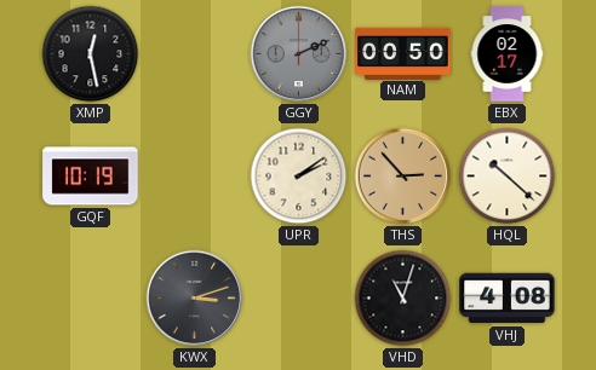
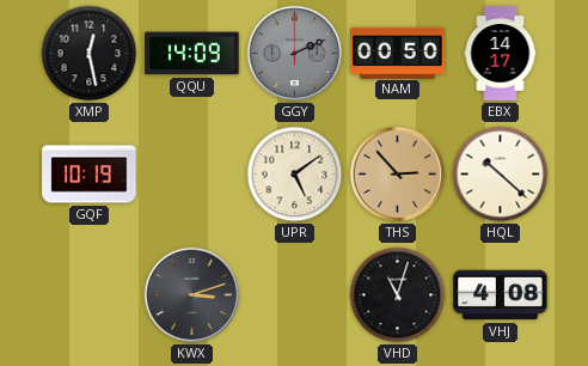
QQU: none -> 14:09 (192, 54)
EBX: 02:17 -> 14:17 (501, 54)
UPR: 2:09 -> 5:09 (295, 175)
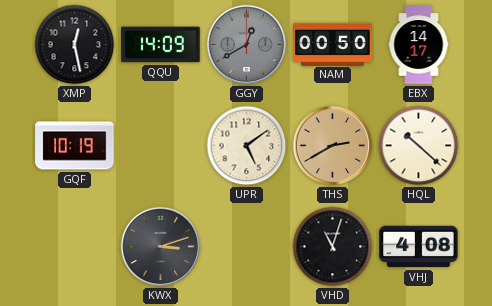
GGY: 2:11 -> 12:40 (247, 45)
THS: 2:53 -> 2:40 (333, 146)
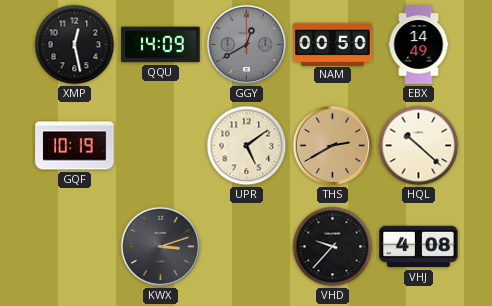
EBX: 14:17 -> 14:49 (419, 45)
VHD: 11:03 -> 9:37 (333, 247)
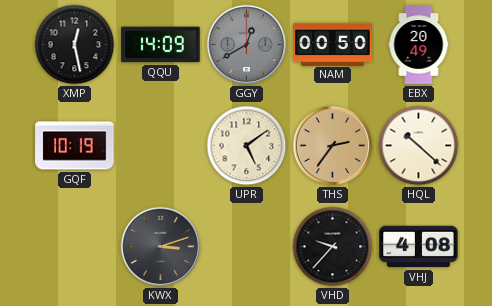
EBX: 14:49 -> 20:49 (419, 45)
THS: 2:40 -> 2:36 (333, 146)
